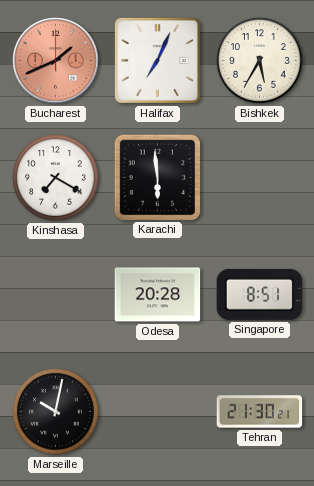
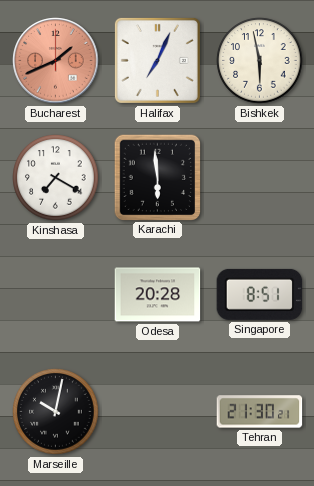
Bishkek: 5:35 -> 5:58 (260, 61)
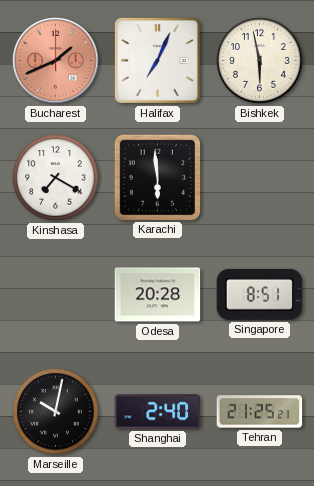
Shanghai: none -> 2:40 (158, 412)
Tehran: 21:30 -> 21:25 (260, 412)
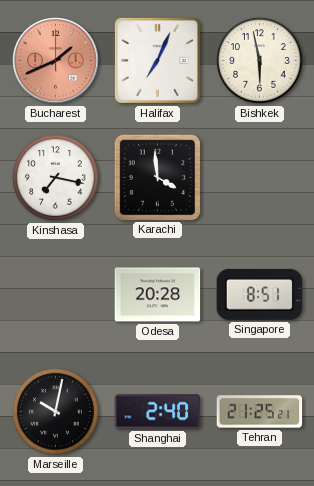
Kinshasa: 7:20 -> 7:17 (56, 178)
Karachi: 5:59 -> 3:59 (157, 177)
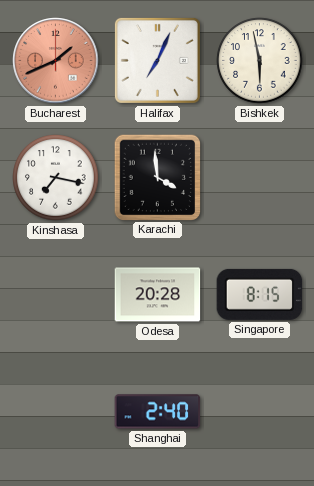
Singapore: 8:51 -> 8:15 (260, 294)
Marseille: 10:02 -> none (56, 412)
Tehran: 21:25 -> none (260, 412)
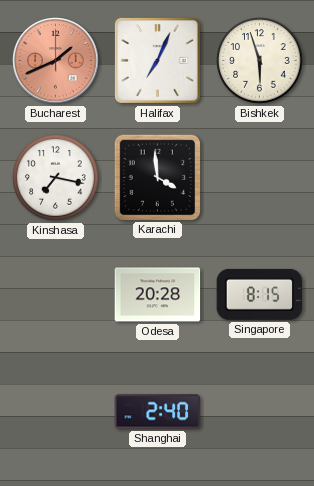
Bishkek: 5:58 -> 5:57 (260, 61)
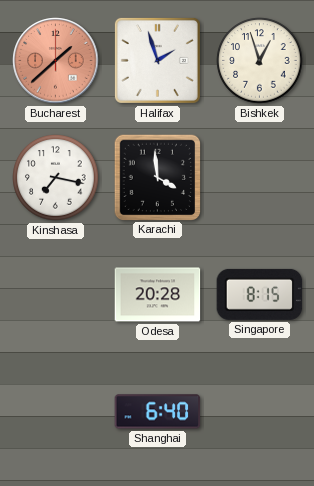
Bucharest: 1:41 -> 1:38 (56, 61)
Halifax: 7:04 -> 1:57 (157, 60)
Bishkek: 5:57 -> 12:57 (260, 61)
Shanghai: 2:40 -> 6:40 (158, 412)
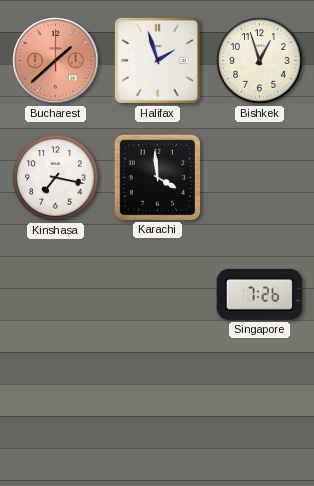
Odesa: 20:28 -> none (158, 295)
Singapore: 8:15 -> 7:26 (260, 294)
Shanghai: 6:40 -> none (158, 412)
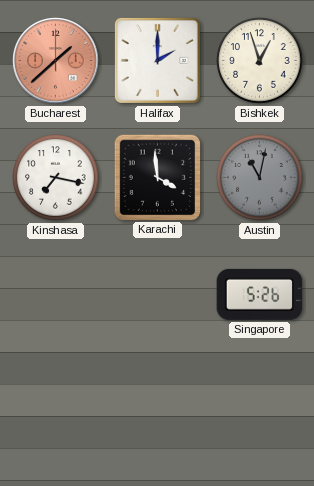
Halifax: 1:57 -> 2:00 (157, 60)
Austin: none -> 11:02 (260, 178)
Singapore: 7:26 -> 5:26 (260, 294)
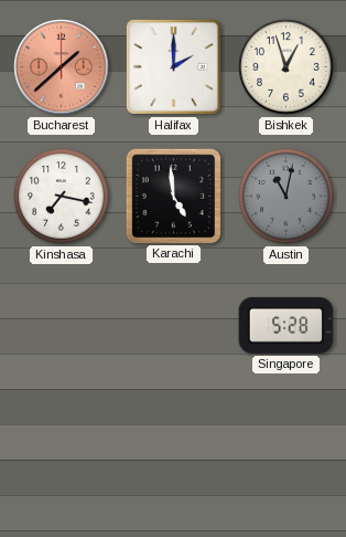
Karachi: 3:59 -> 4:59 (173, 196)
Singapore: 5:26 -> 5:28 (286, 325)
